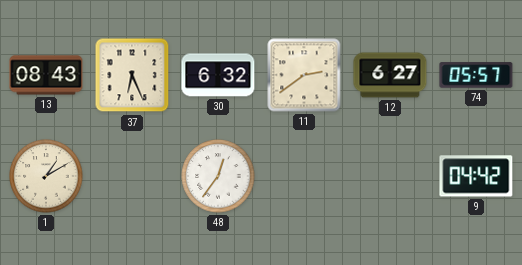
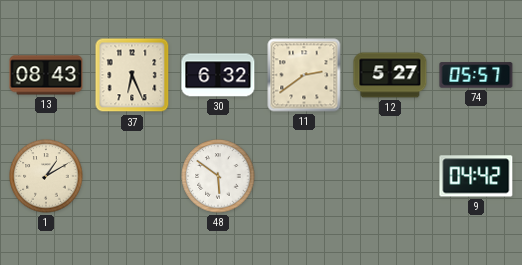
12: 6:27 -> 5:27 (390, 75)
48: 12:36 -> 5:51 (218, 176)
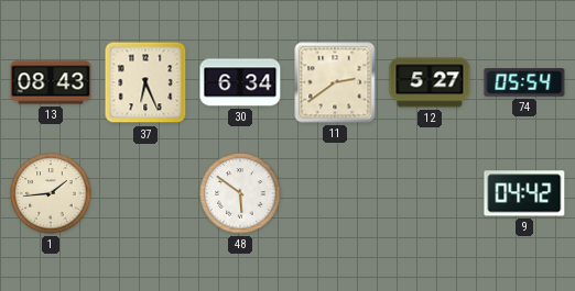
30: 6:32 -> 6:34 (240, 82)
74: 05:57 -> 05:54 (524, 82)
1: 1:10 -> 1:44 (51, 193)
